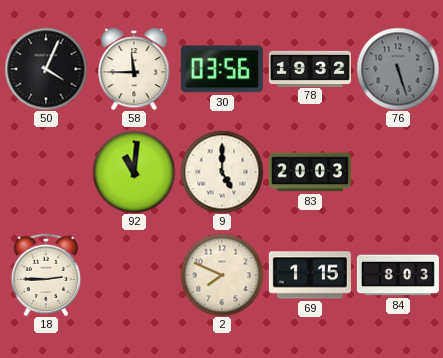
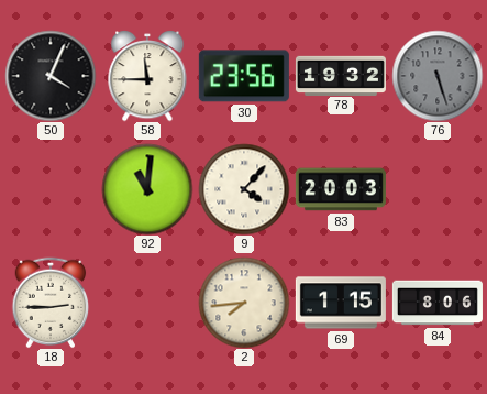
30: 03:56 -> 23:56 (244, 76)
9: 5:00 -> 4:07 (244, 189)
2: 7:49 -> 7:44 (244, 303)
84: 8:03 -> 8:06 (438, 303)
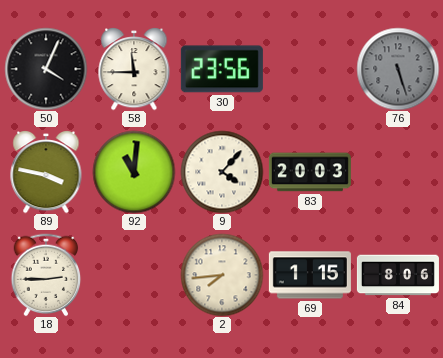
78: 19:32 -> none (341, 75)
89: none -> 3:47 (46, 172)
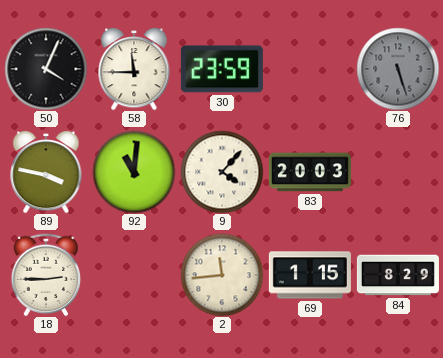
30: 23:56 -> 23:59 (222, 69)
2: 7:44 -> 11:44 (222, 275)
84: 8:06 -> 8:29 (398, 275)
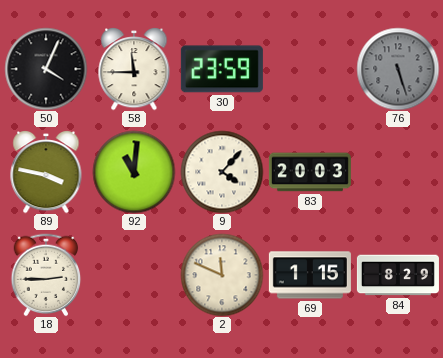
2: 11:44 -> 11:49 (222, 275)
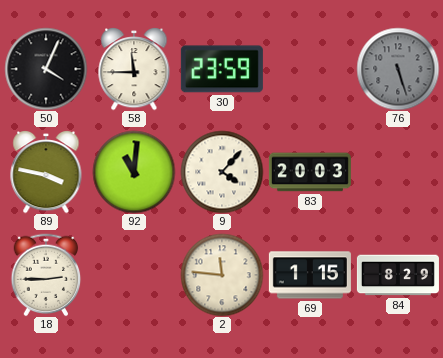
2: 11:49 -> 11:46 (222, 275)
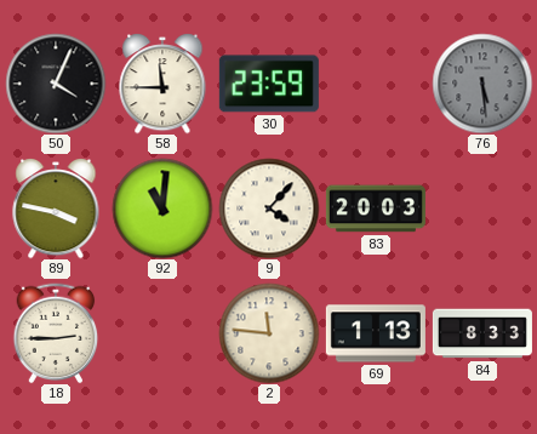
76: 5:27 -> 5:29 (482, 84)
69: 1:15 -> 1:13 (376, 333)
84: 8:29 -> 8:33 (482, 333)
